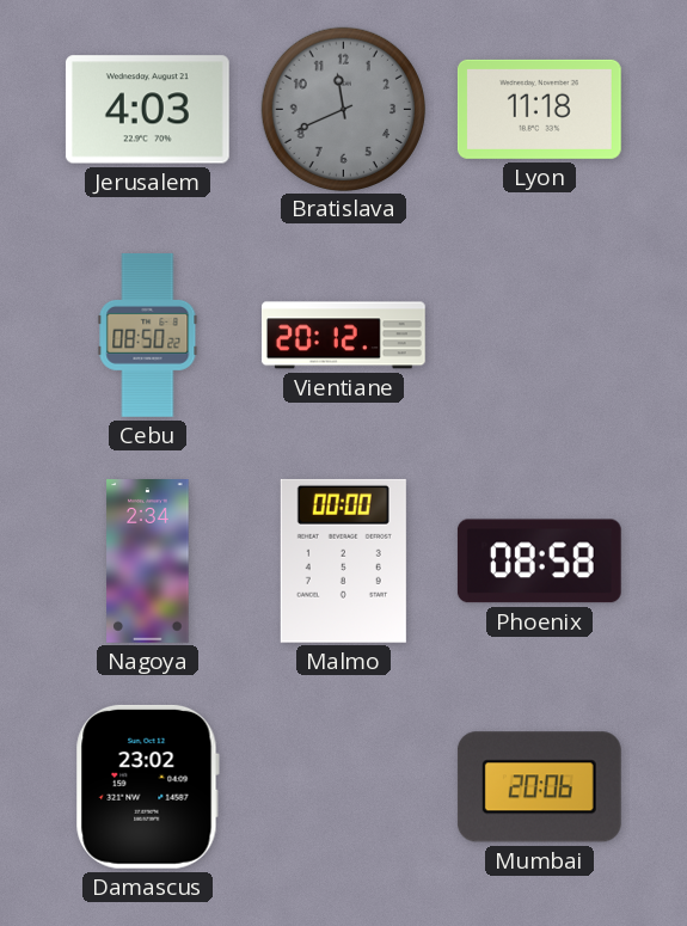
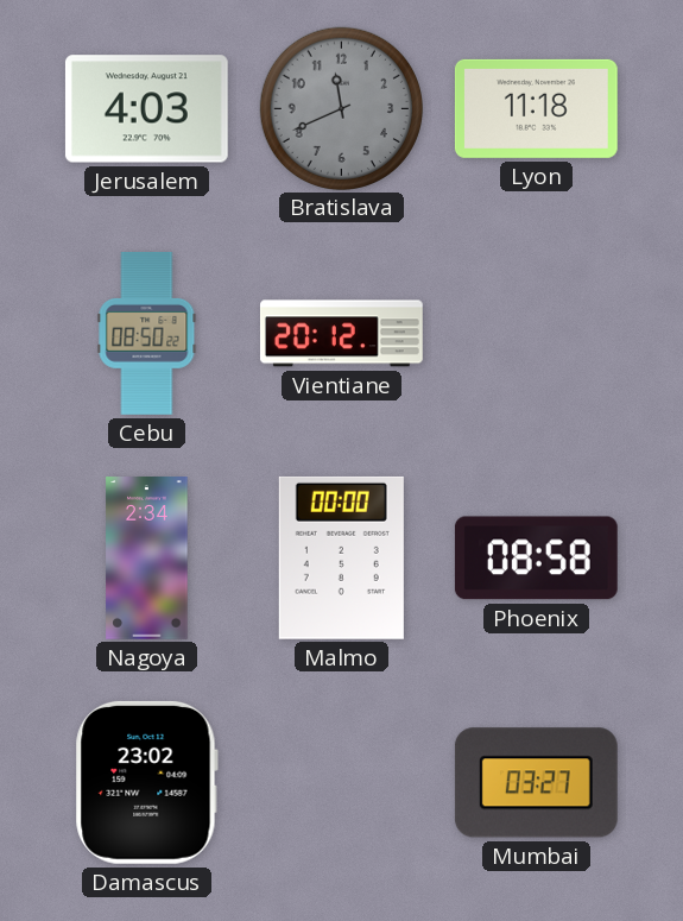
Mumbai: 20:06 -> 03:27 (536, 783)
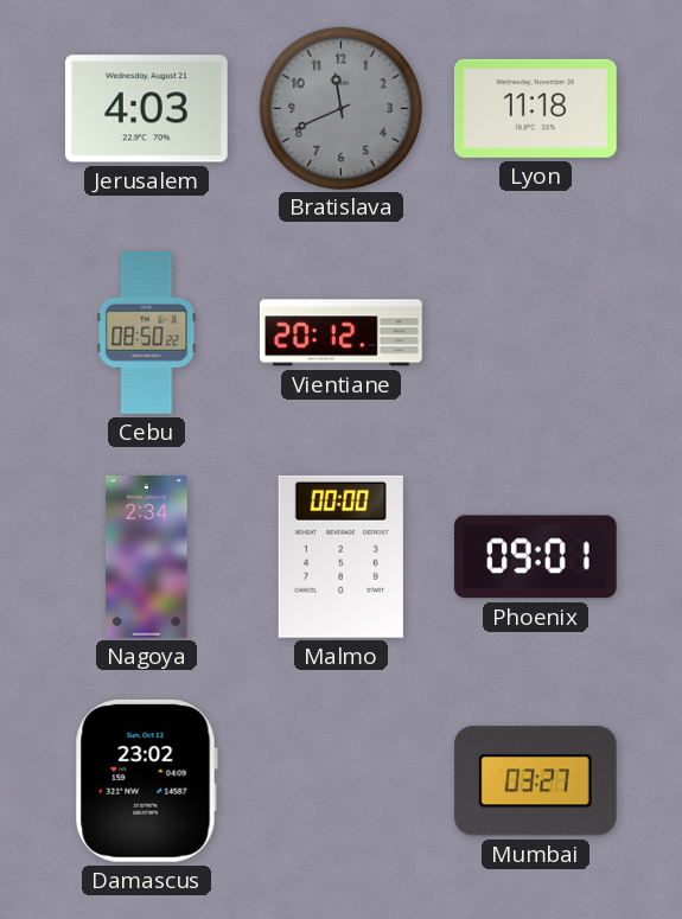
Phoenix: 08:58 -> 09:01 (535, 557)
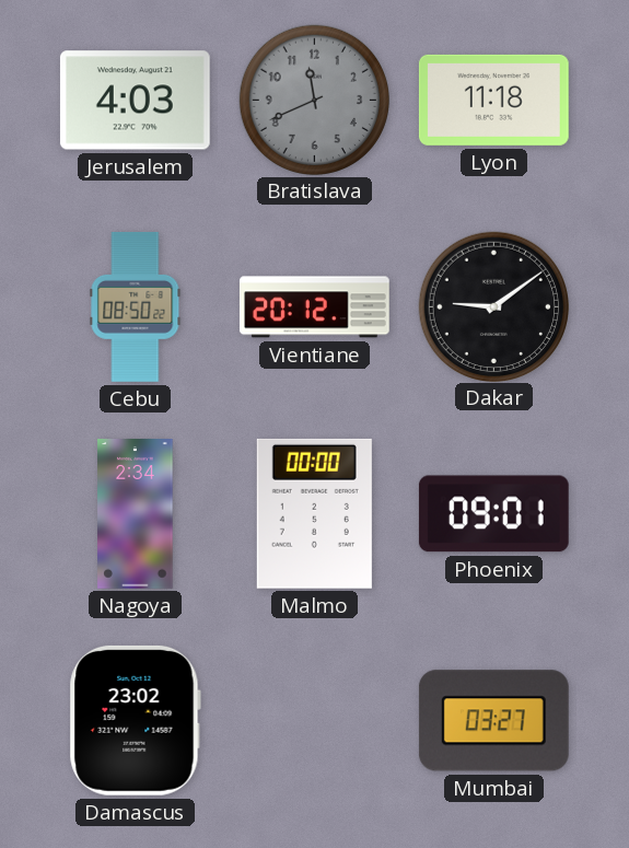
Dakar: none -> 9:09 (493, 306)
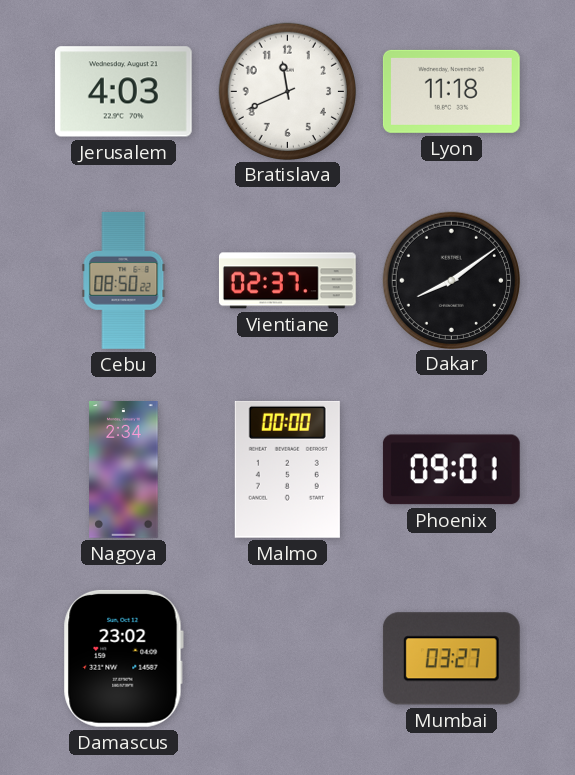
Bratislava dial: grey -> white (287, 91)
Vientiane: 20:12 -> 02:37 (287, 281)
Dakar: 9:09 -> 8:09 (451, 280)
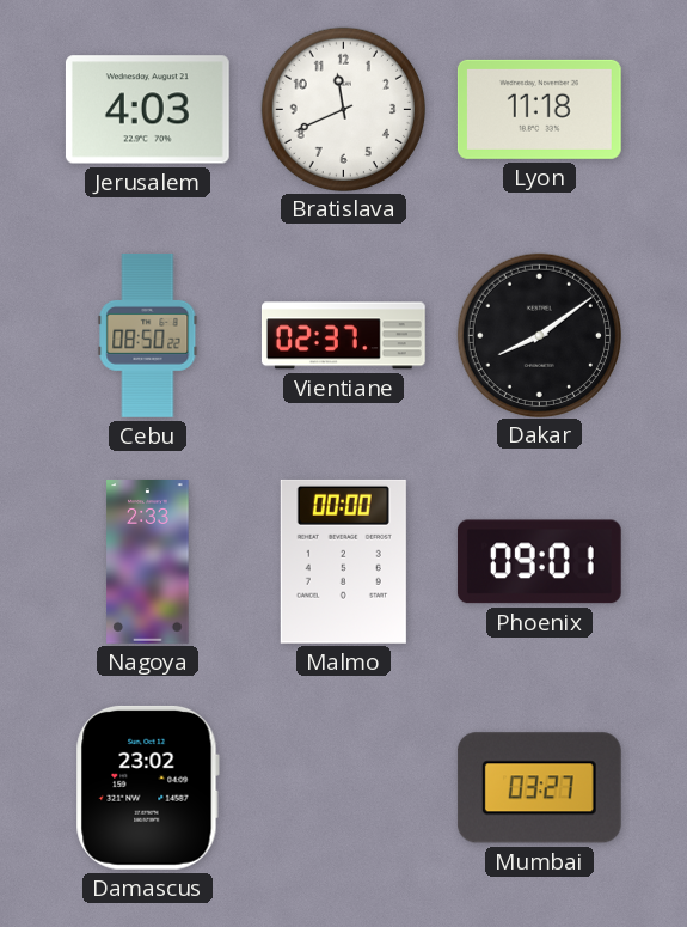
Nagoya: 2:34 -> 2:33 (148, 562)
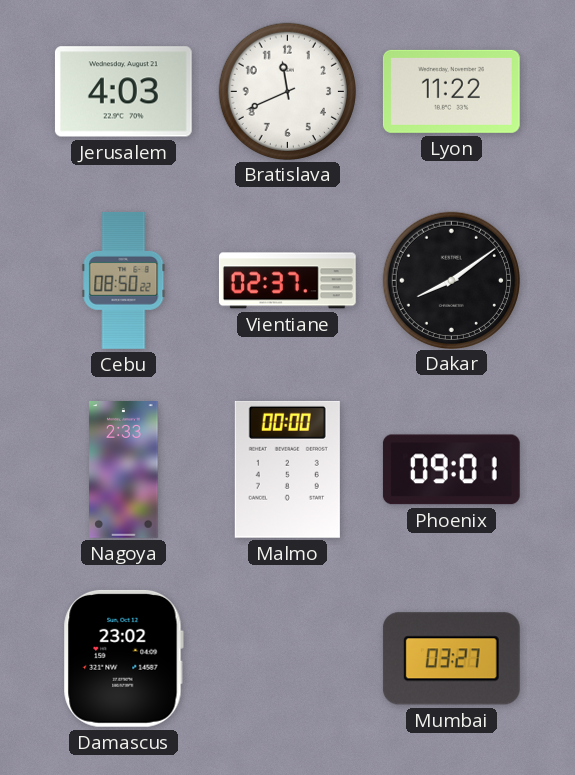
Lyon: 11:18 -> 11:22 (451, 91)
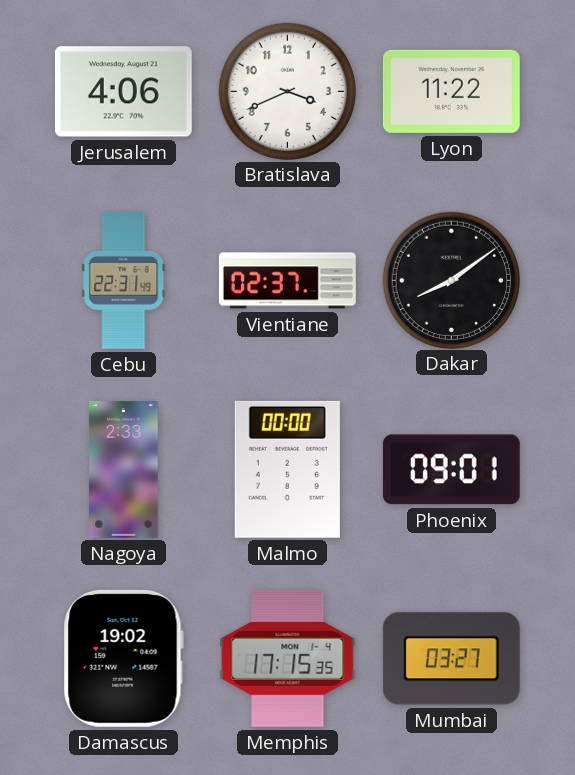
Jerusalem: 4:03 -> 4:06 (123, 92)
Bratislava: 11:41 -> 3:41 (287, 91)
Cebu: 08:50 -> 22:31 (124, 280)
Damascus: 23:02 -> 19:02 (123, 658)
Memphis: none -> 17:15 (288, 658)
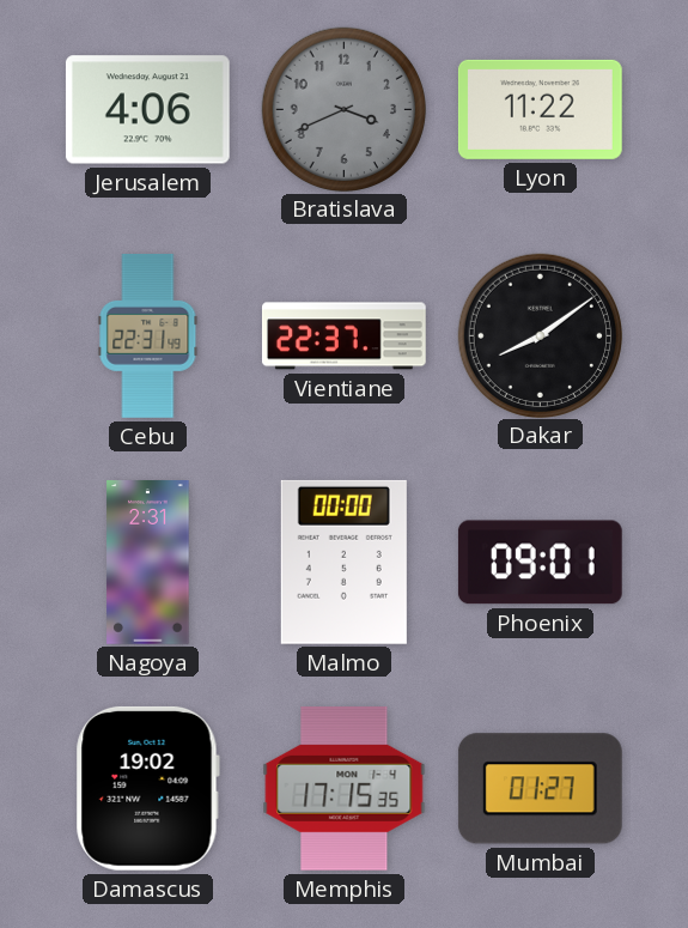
Bratislava dial: white -> grey (343, 109)
Vientiane: 02:37 -> 22:37 (343, 336)
Nagoya: 2:33 -> 2:31 (148, 563)
Mumbai: 03:27 -> 01:27 (540, 789)
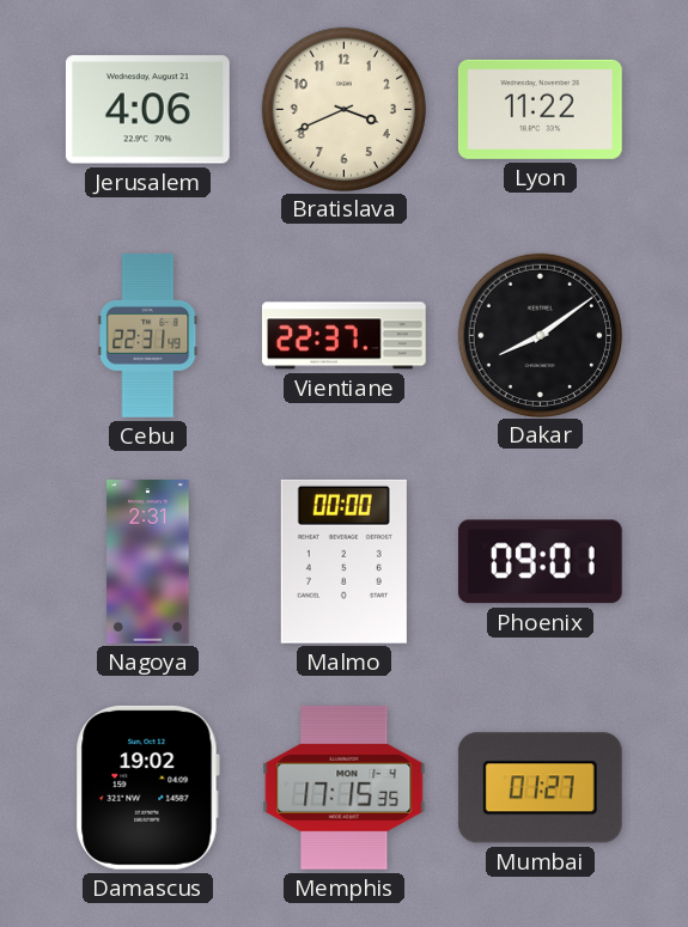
Bratislava dial: grey -> cream (343, 109)
